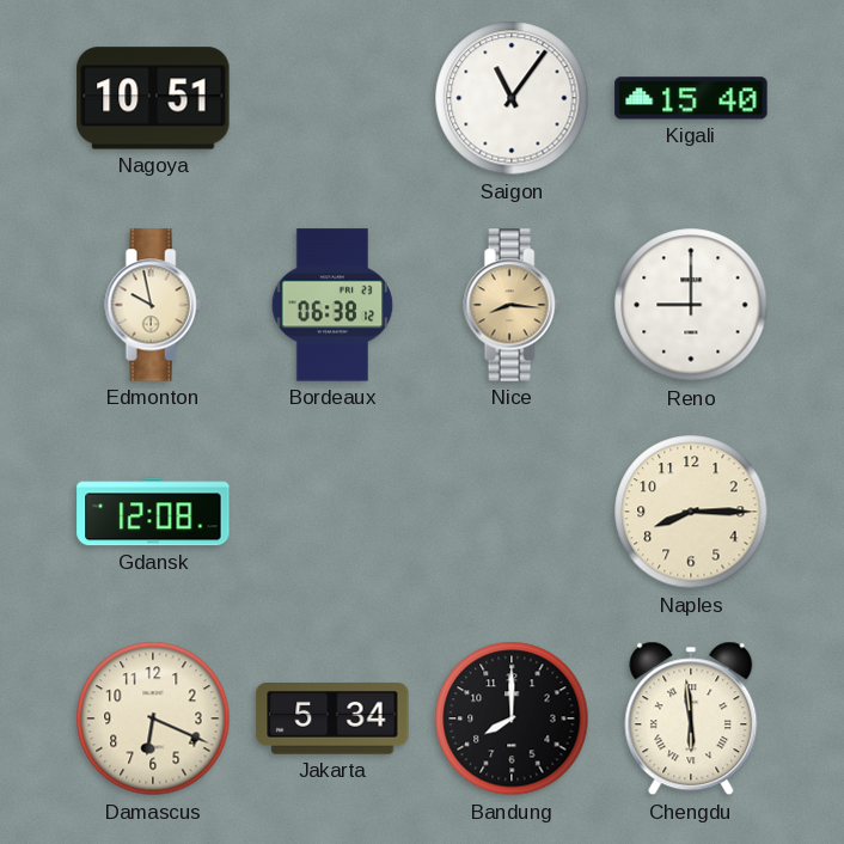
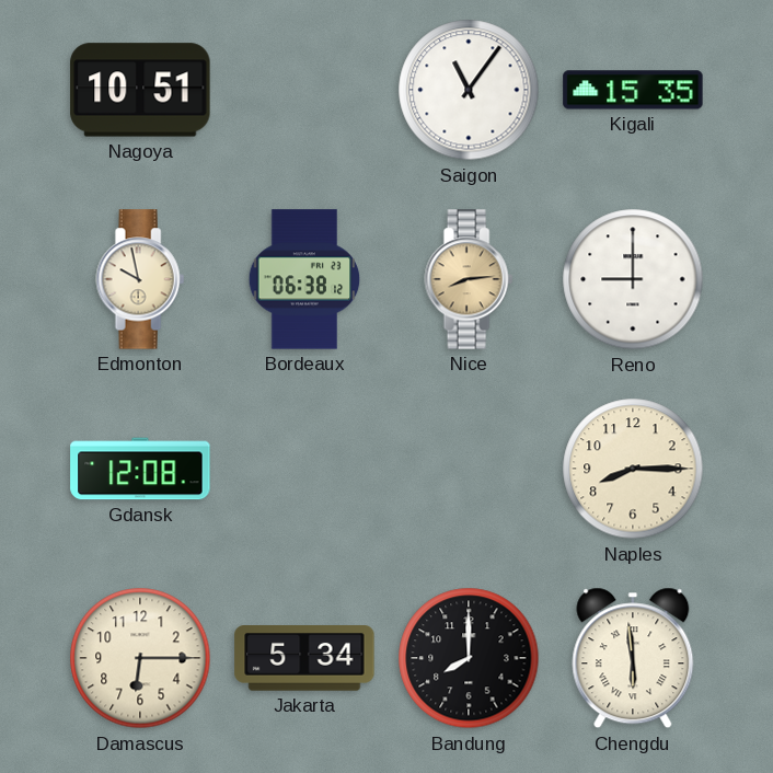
Kigali: 15:40 -> 15:35 (633, 90)
Nice: 8:16 -> 8:14 (469, 279)
Damascus: 6:19 -> 6:15 (140, 658)
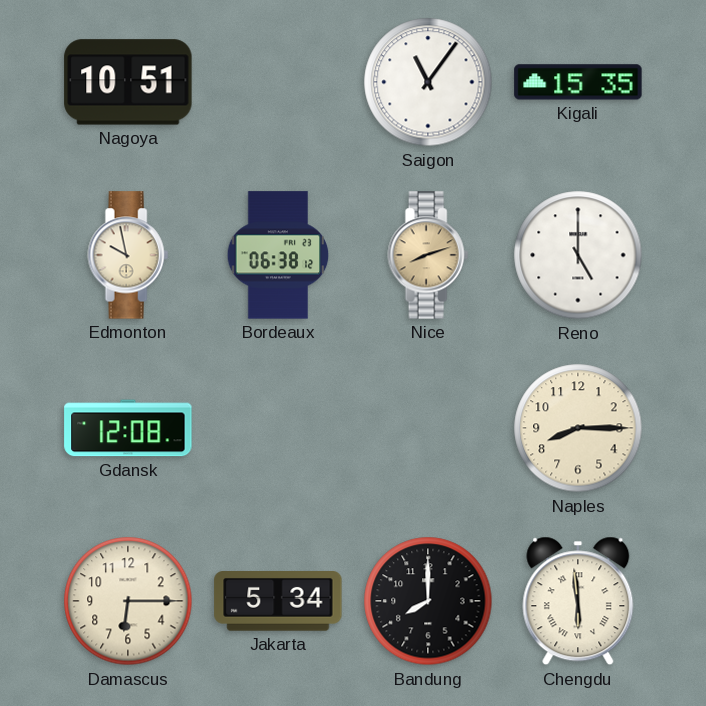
Nice: 8:14 -> 8:12 (428, 255)
Reno: 9:00 -> 5:00 (578, 255)
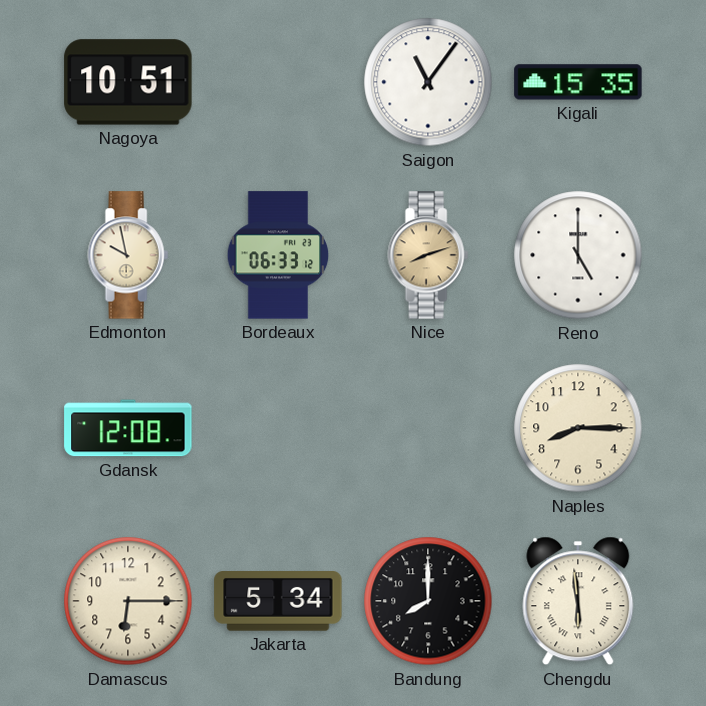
Bordeaux: 06:38 -> 06:33 (278, 255)
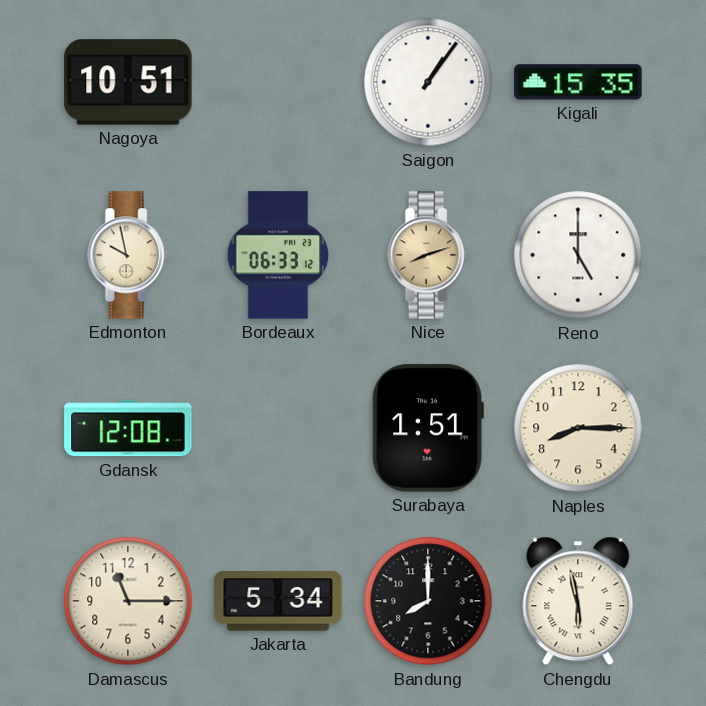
Saigon: 11:06 -> 1:06 (428, 82)
Surabaya: none -> 1:51 (428, 428)
Damascus: 6:15 -> 11:15 (128, 601)
Chengdu: 5:59 -> 5:58 (578, 601)
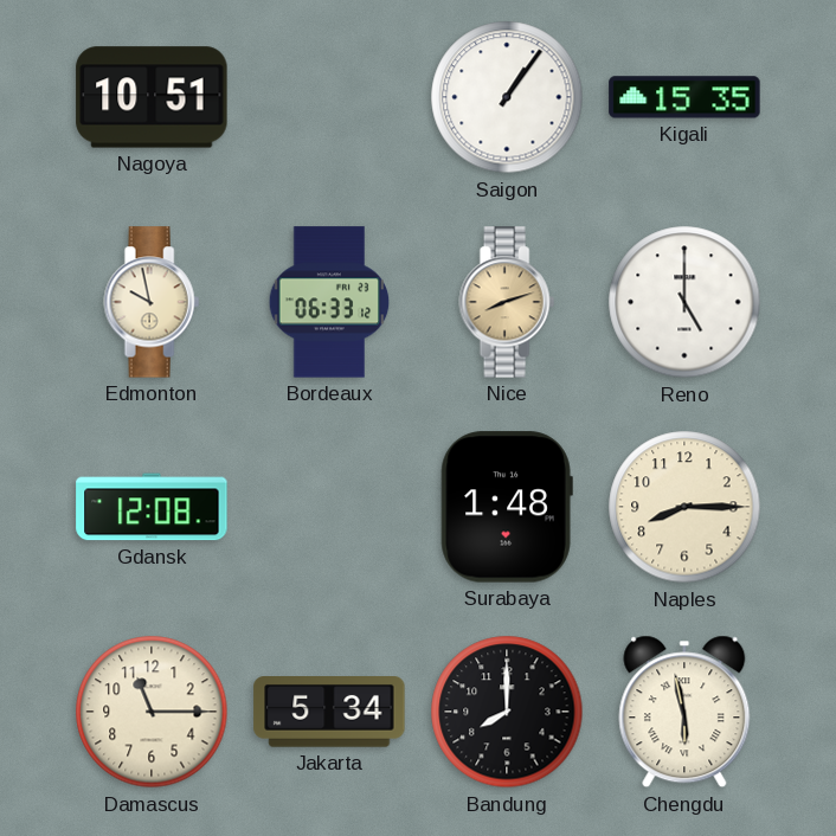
Surabaya: 1:51 -> 1:48 (507, 507)
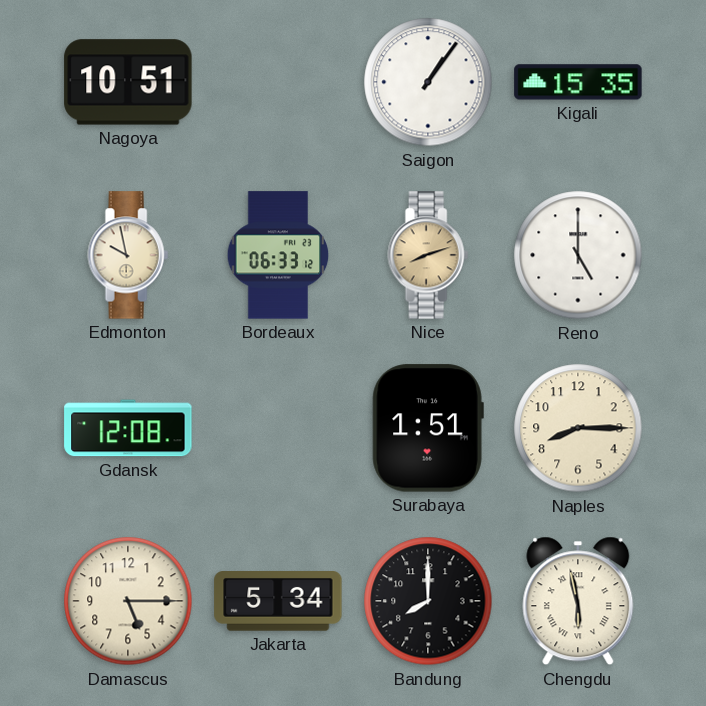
Surabaya: 1:48 -> 1:51 (428, 428)
Damascus: 11:15 -> 5:15 (128, 601)
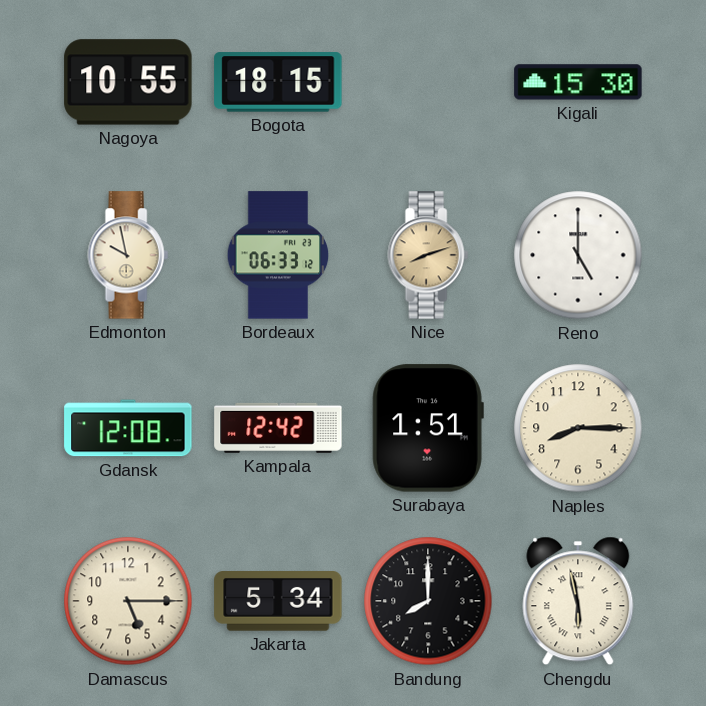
Nagoya: 10:51 -> 10:55 (128, 82)
Bogota: none -> 18:15 (278, 82)
Saigon: 1:06 -> none (428, 82)
Kigali: 15:35 -> 15:30 (578, 82)
Kampala: none -> 12:42 (278, 428)
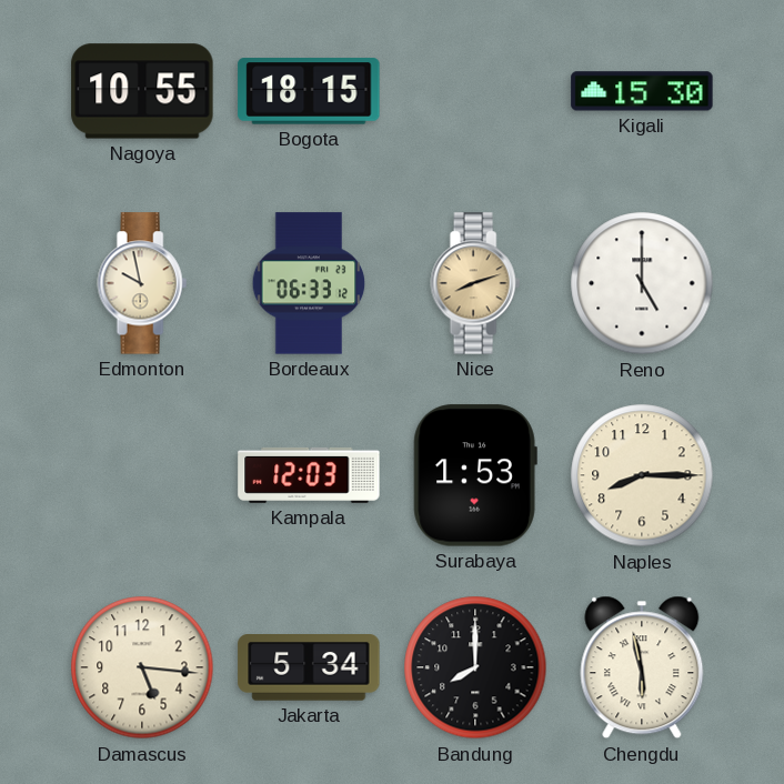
Gdansk: 12:08 -> none (128, 428)
Kampala: 12:42 -> 12:03 (309, 475)
Surabaya: 1:51 -> 1:53 (475, 475)
Damascus: 5:15 -> 5:16 (142, 667)
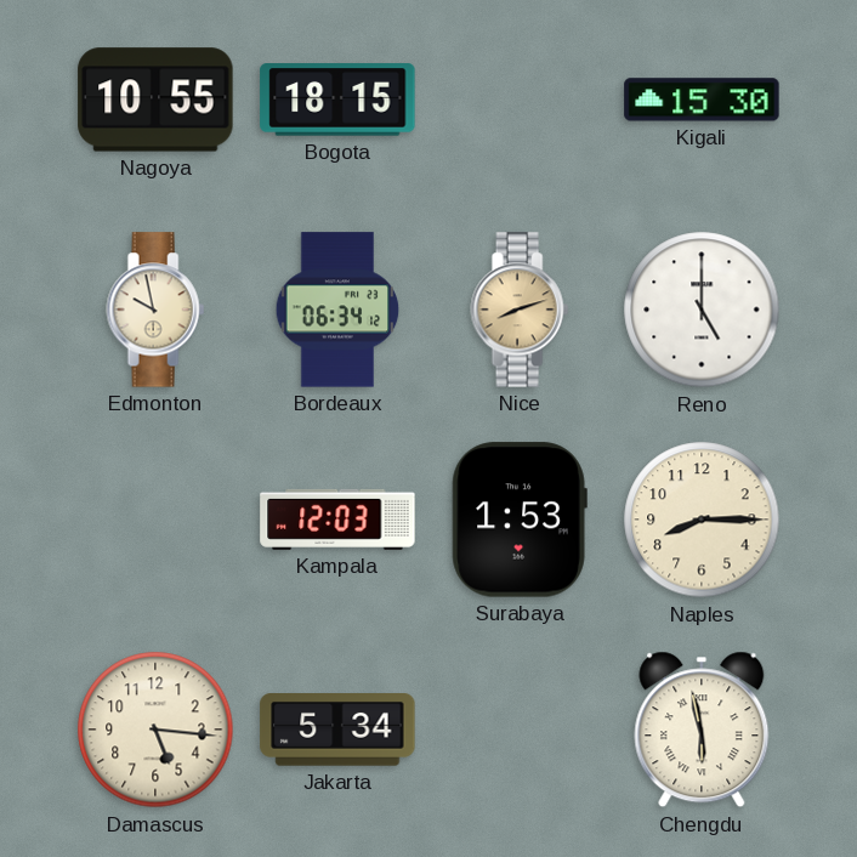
Bordeaux: 06:33 -> 06:34 (337, 310)
Bandung: 8:00 -> none (475, 667)
